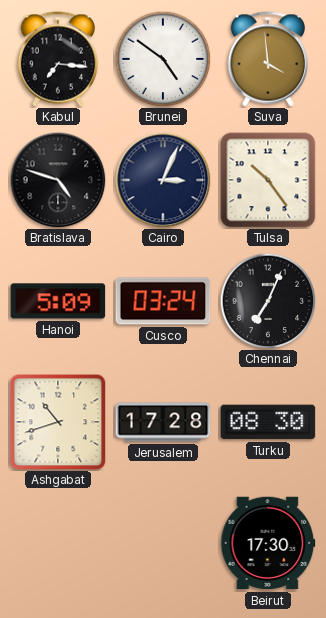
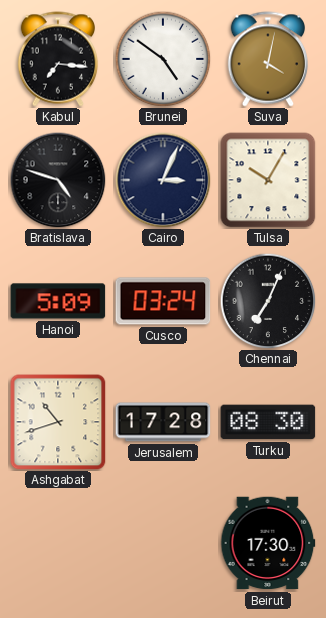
Suva: 3:59 -> 4:02 (267, 59)
Tulsa: 10:24 -> 10:05 (268, 180)
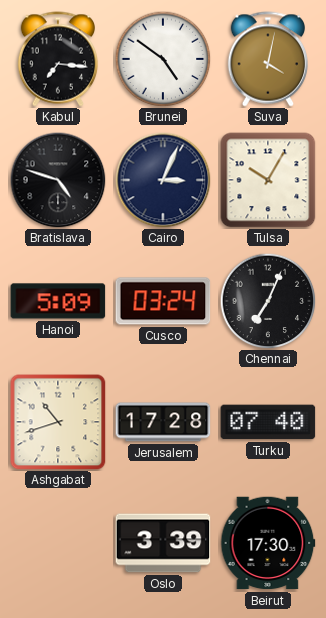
Turku: 08:30 -> 07:40 (268, 422)
Oslo: none -> 3:39 (163, 543)
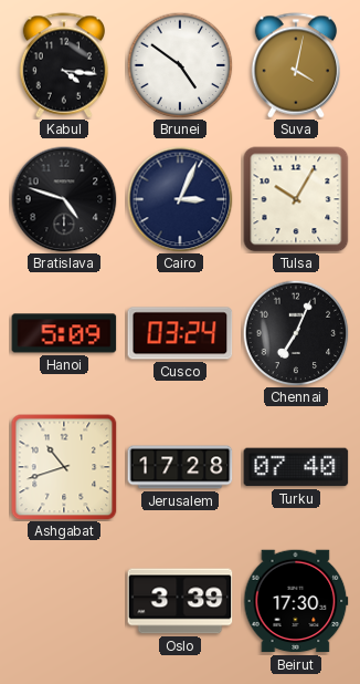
Kabul: 7:16 -> 4:16 (63, 65)
